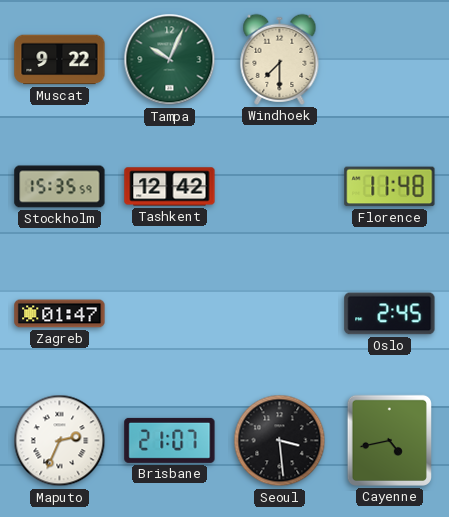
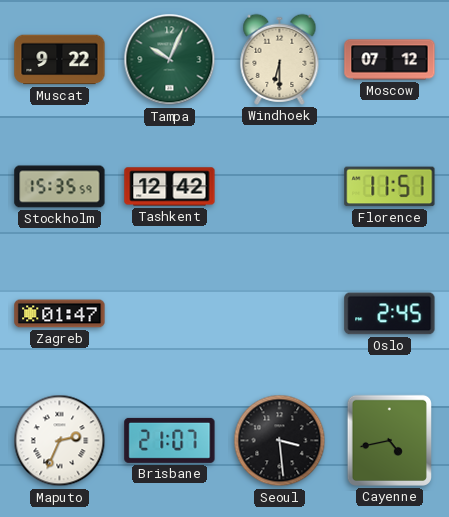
Windhoek: 7:30 -> 6:30 (280, 59)
Moscow: none -> 07:12 (390, 60)
Florence: 11:48 -> 11:51 (390, 187)
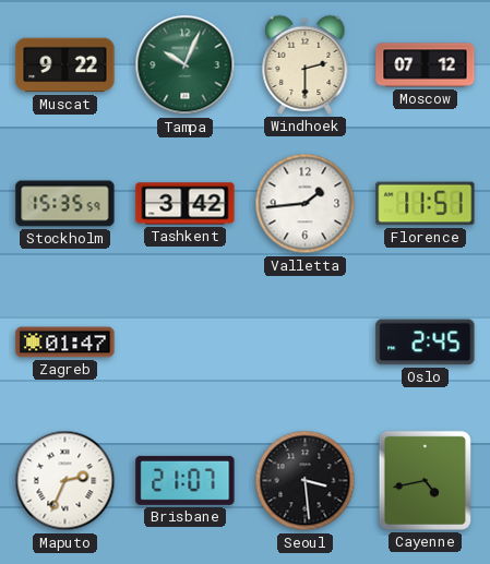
Windhoek: 6:30 -> 2:30 (306, 64)
Tashkent: 12:42 -> 3:42 (186, 204)
Valletta: none -> 1:44 (306, 204)
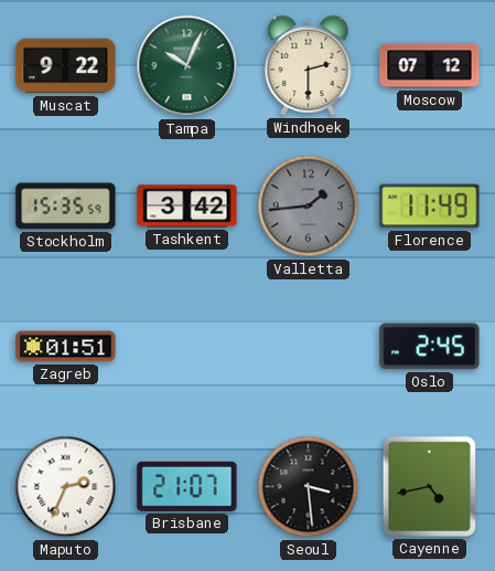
Valletta dial: white -> grey (309, 207)
Florence: 11:51 -> 11:49 (430, 207)
Zagreb: 01:47 -> 01:51 (66, 347)
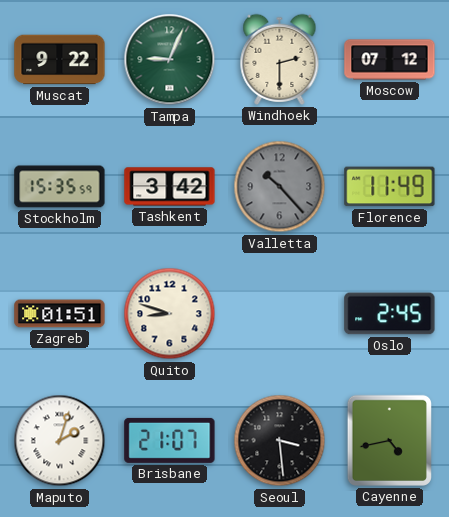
Tampa: 10:04 -> 9:04 (170, 60)
Valletta: 1:44 -> 10:23 (280, 187)
Quito: none -> 8:48 (170, 314)
Maputo: 2:34 -> 2:03 (60, 441)
